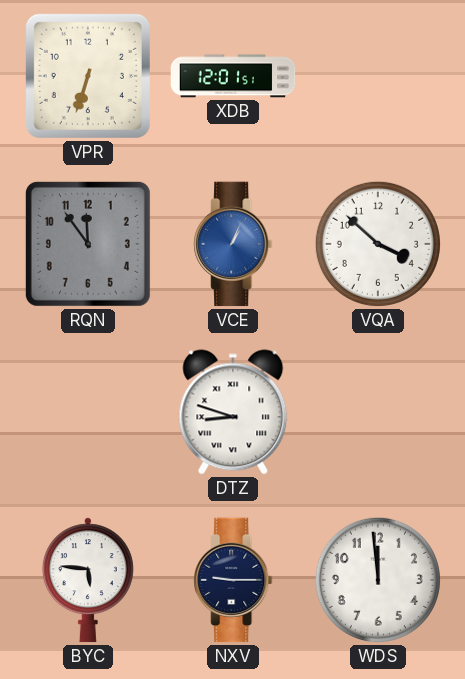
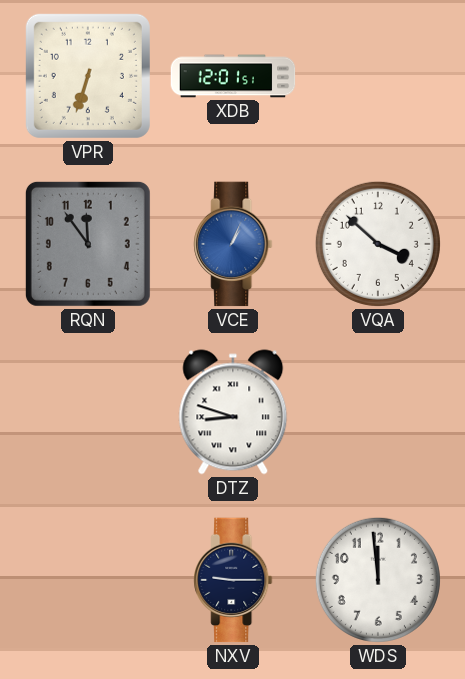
BYC: 5:46 -> none (88, 580)
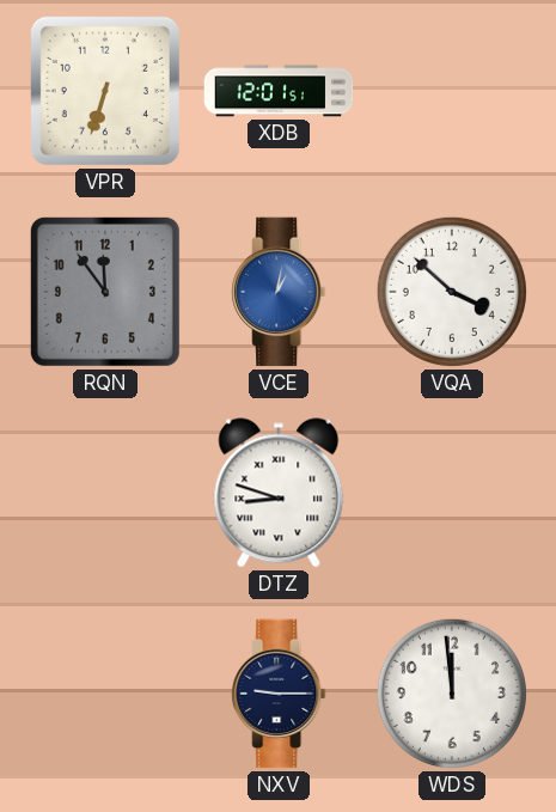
VCE: 1:04 -> 1:02 (279, 292)
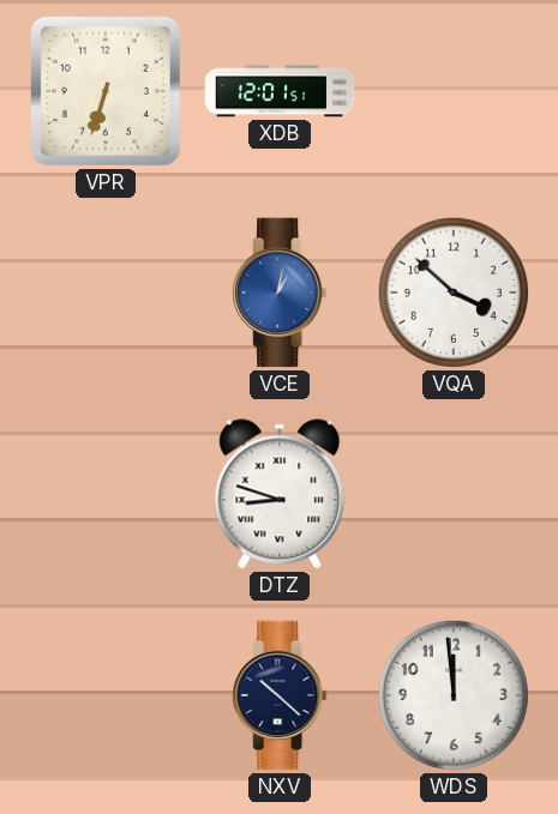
RQN: 11:54 -> none (105, 292)
NXV: 9:15 -> 10:22 (280, 695)
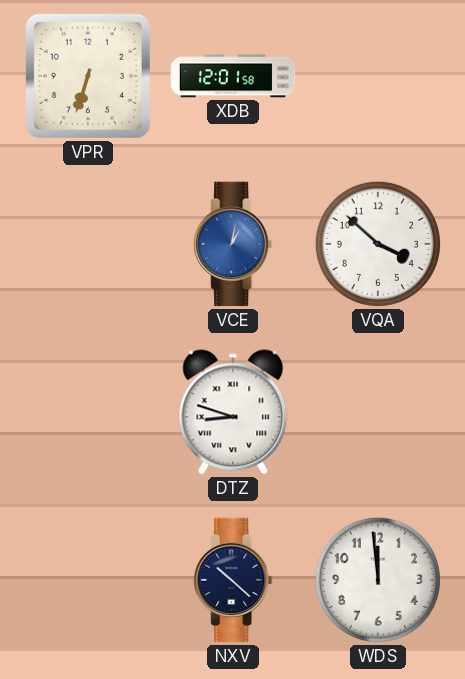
XDB: 12:01:51 -> 12:01:58 (233, 76)
